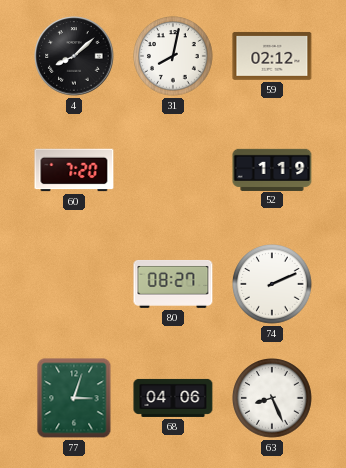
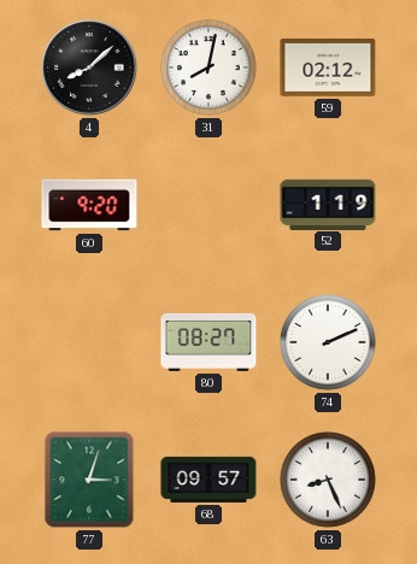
60: 7:20 -> 9:20 (89, 205)
68: 04:06 -> 09:57 (208, 480)
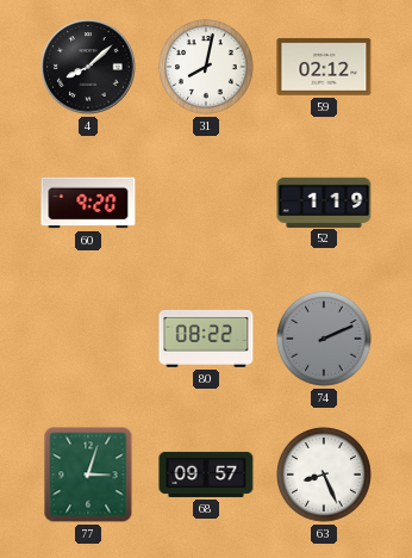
80: 08:27 -> 08:22 (206, 339)
74 dial: white -> grey (325, 340)
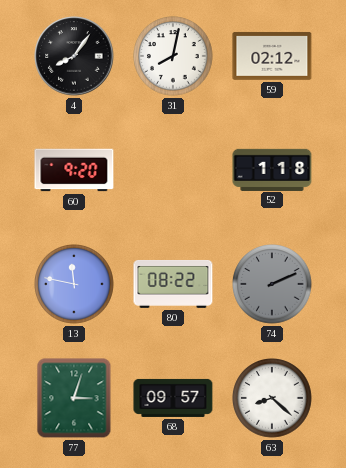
4: 8:08 -> 8:06 (74, 56)
52: 1:19 -> 1:18 (272, 169)
13: none -> 11:47 (75, 285)
63: 8:26 -> 8:22 (273, 399)
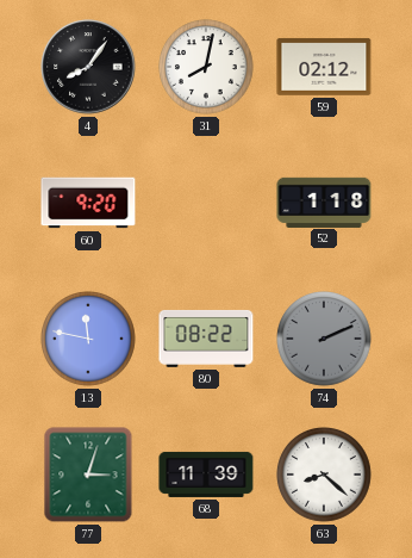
68: 09:57 -> 11:39 (206, 475)
